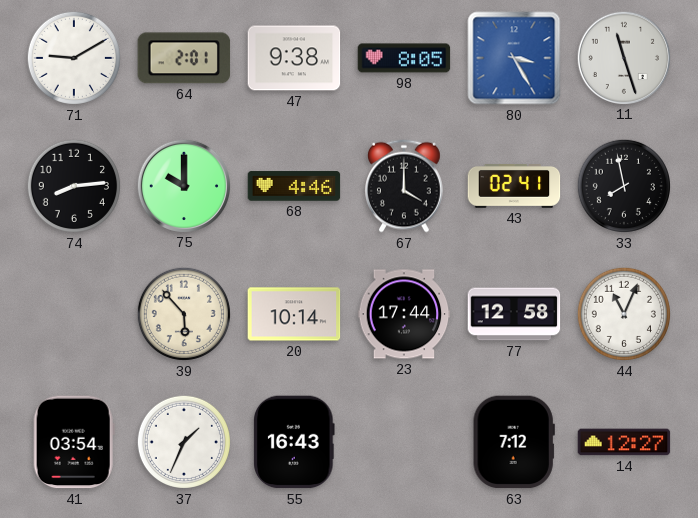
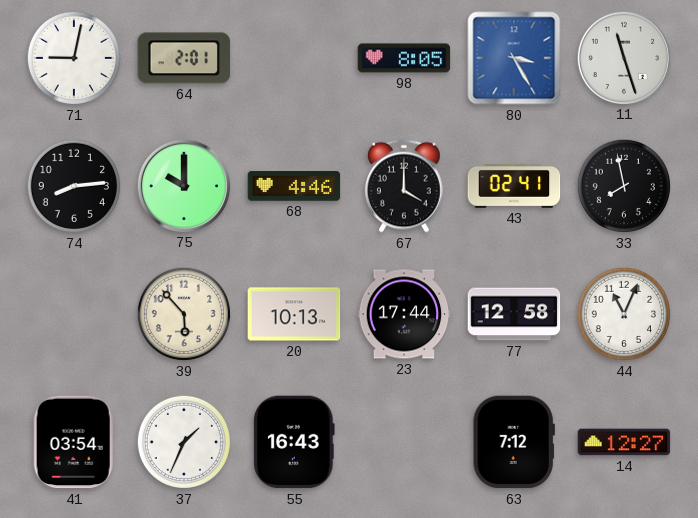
71: 9:10 -> 9:02 (74, 58)
47: 9:38 -> none (294, 58)
20: 10:14 -> 10:13 (294, 314)
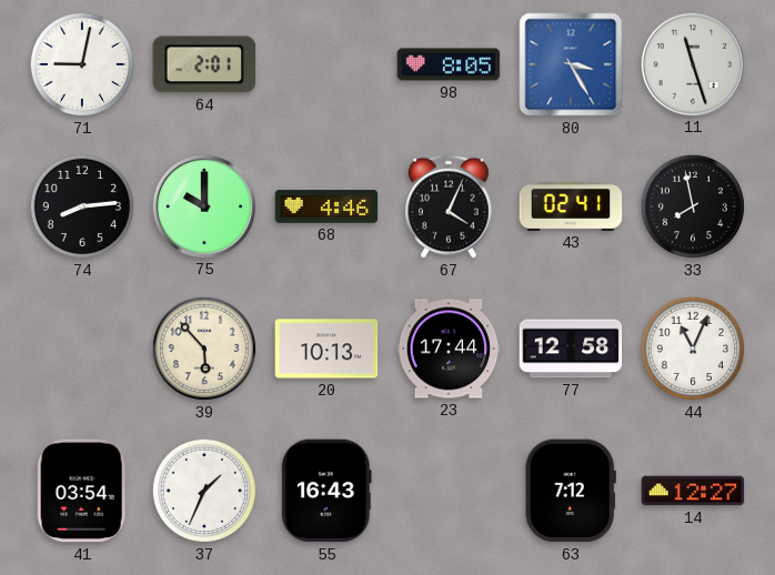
67: 4:00 -> 4:04 (450, 206)
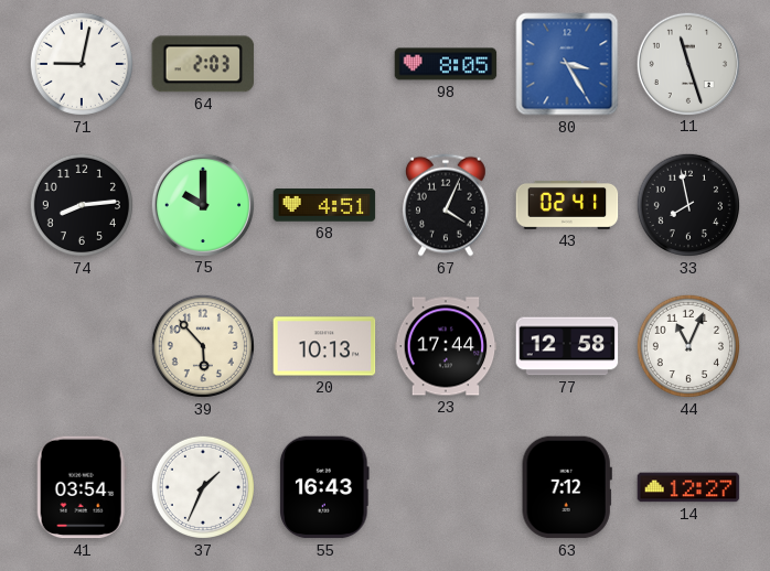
64: 2:01 -> 2:03 (203, 64)
68: 4:46 -> 4:51 (324, 205)
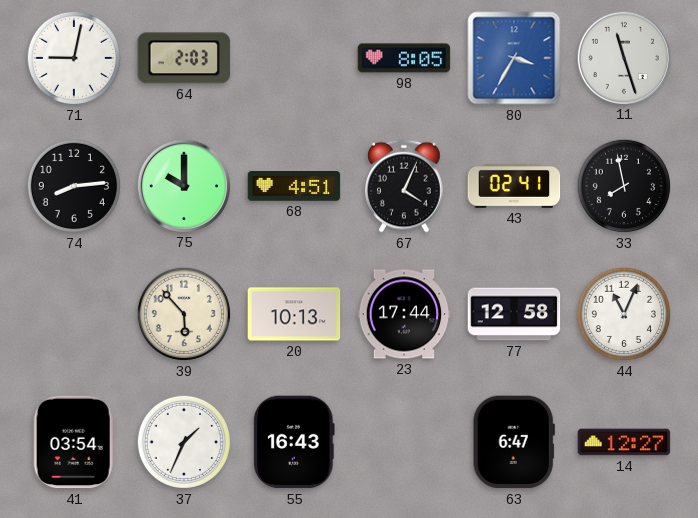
80: 3:25 -> 3:35 (514, 58)
63: 7:12 -> 6:47 (514, 442)
